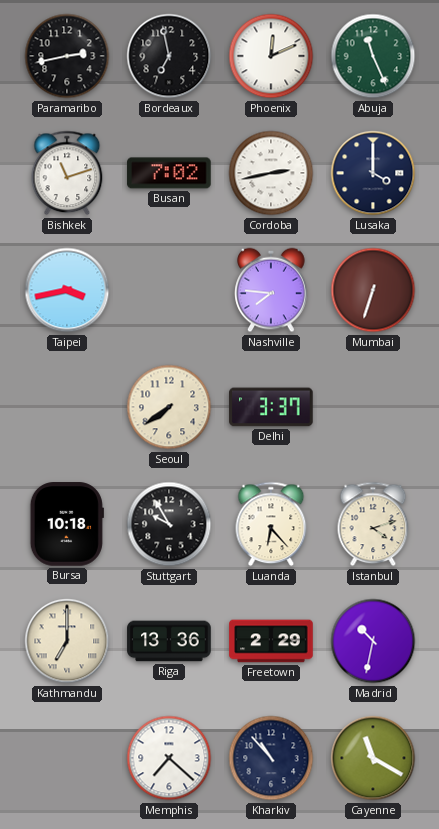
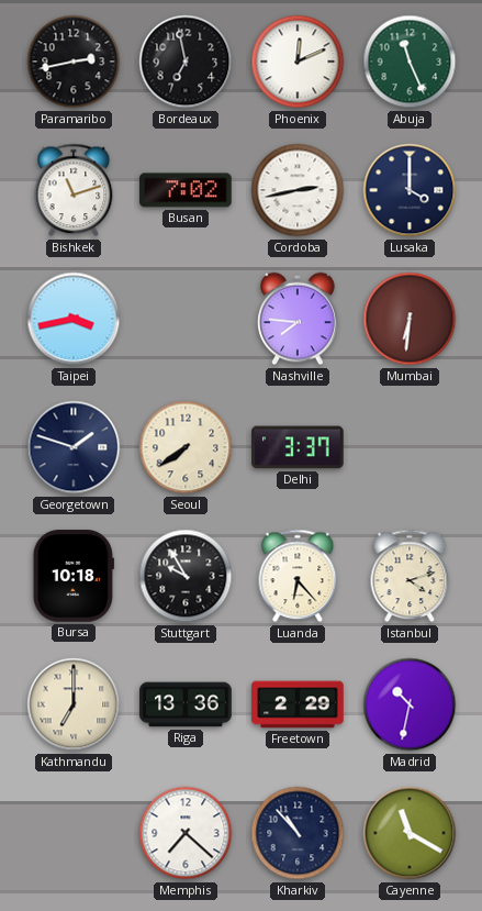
Mumbai: 6:33 -> 6:31 (410, 319)
Georgetown: none -> 1:48 (74, 447)
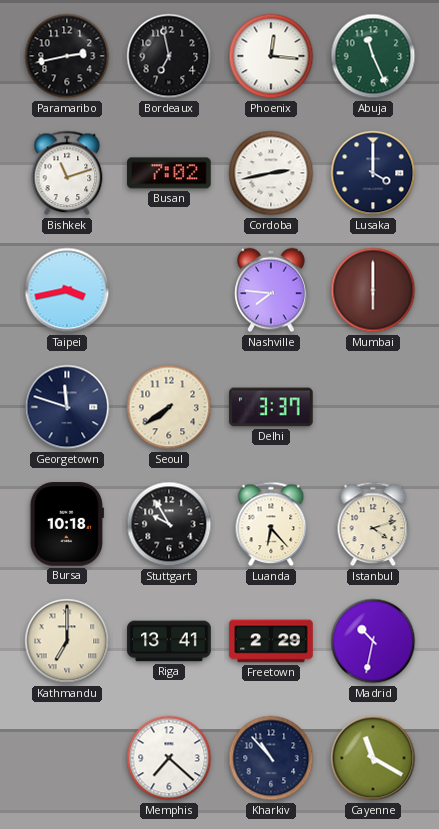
Phoenix: 12:11 -> 12:16 (271, 56)
Mumbai: 6:31 -> 6:00 (373, 290)
Georgetown: 1:48 -> 11:48 (67, 407)
Riga: 13:36 -> 13:41 (169, 641)
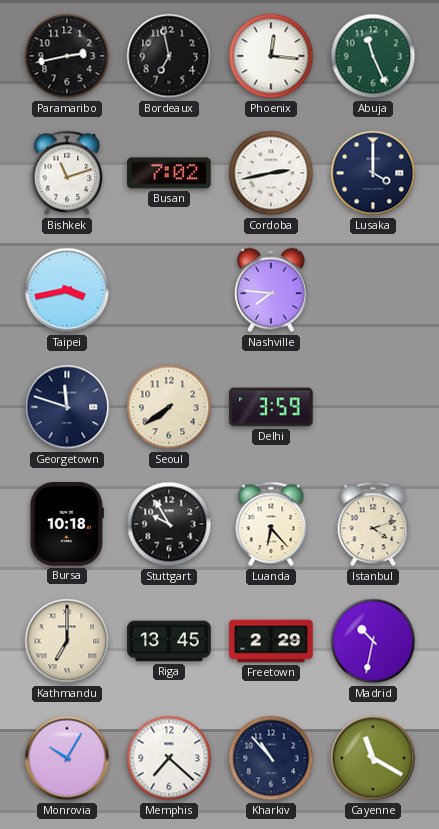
Mumbai: 6:00 -> none (373, 290)
Delhi: 3:37 -> 3:59 (271, 407)
Riga: 13:41 -> 13:45 (169, 641)
Monrovia: none -> 10:05 (67, 758)
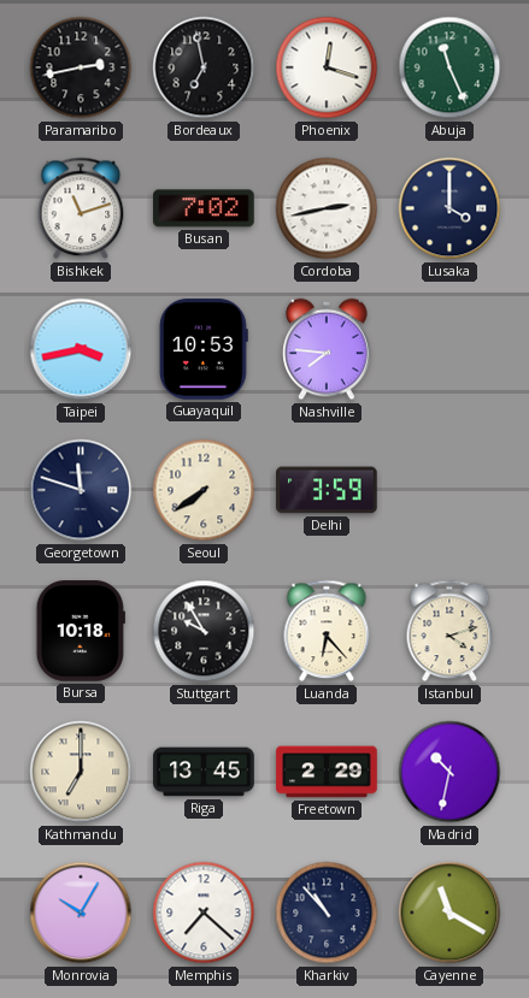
Phoenix: 12:16 -> 12:18 (327, 67)
Guayaquil: none -> 10:53 (204, 349)
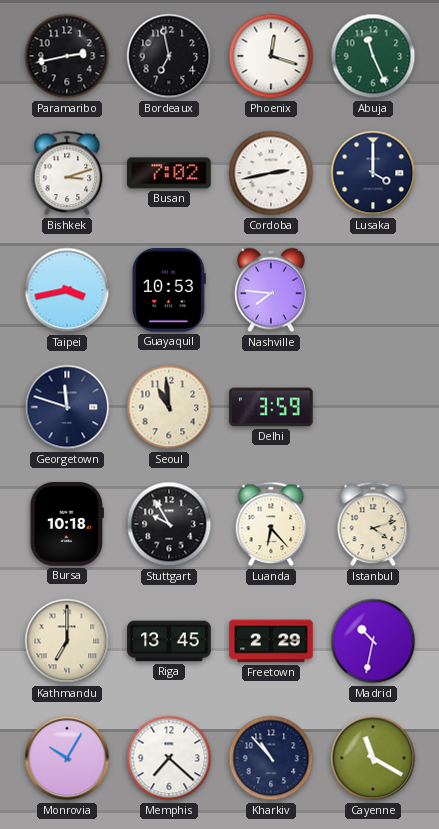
Bishkek: 11:12 -> 3:12 (67, 173)
Seoul: 7:39 -> 10:59 (169, 407)
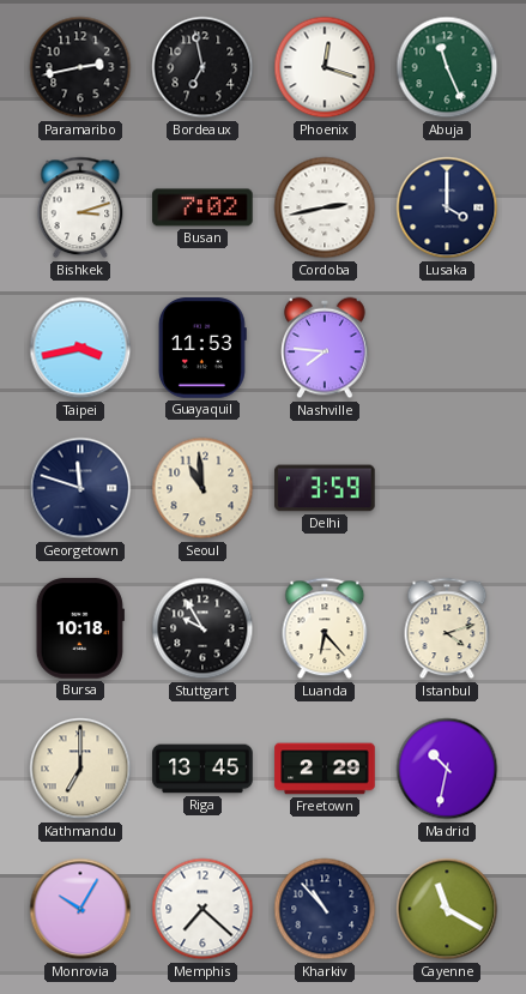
Guayaquil: 10:53 -> 11:53 (202, 348)
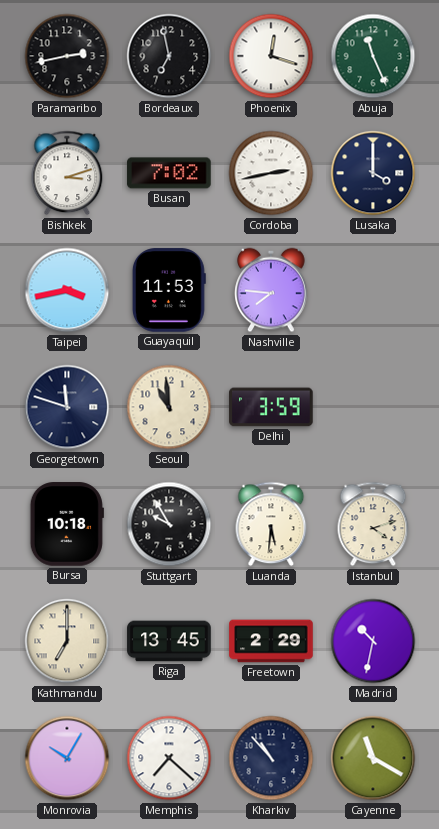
Luanda: 6:23 -> 5:31 (271, 524)
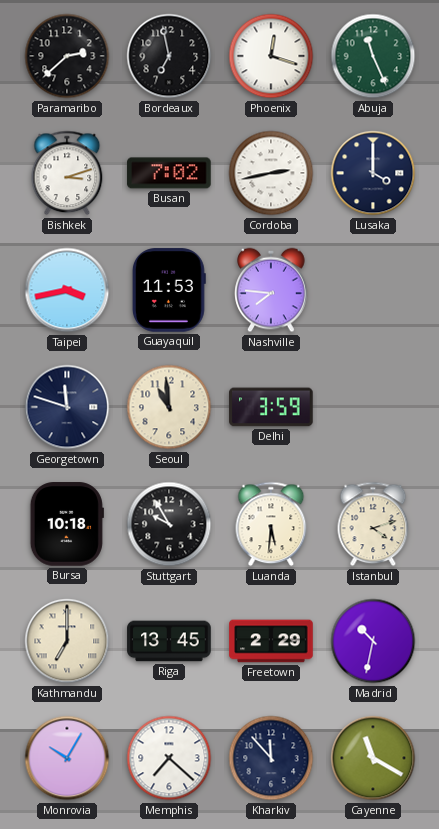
Paramaribo: 2:43 -> 2:38 (67, 56)
Kharkiv: 10:53 -> 11:53 (271, 758)
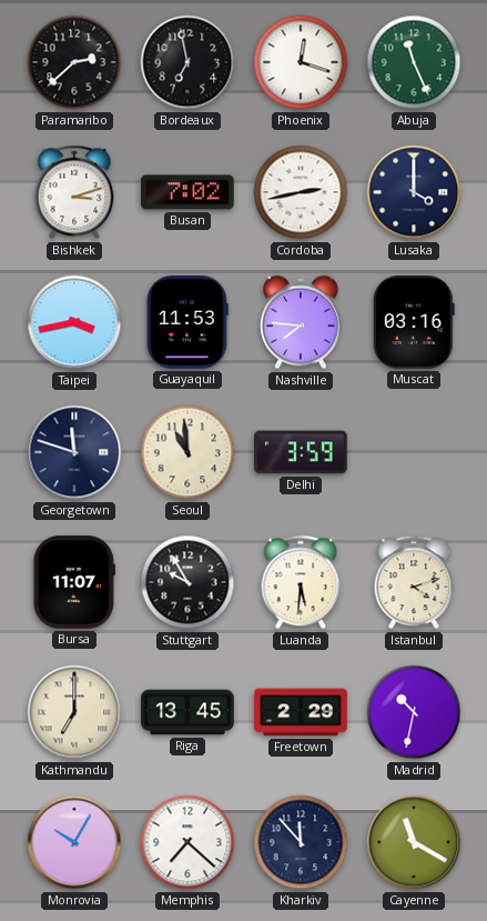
Muscat: none -> 03:16 (414, 322)
Bursa: 10:18 -> 11:07 (74, 582)
